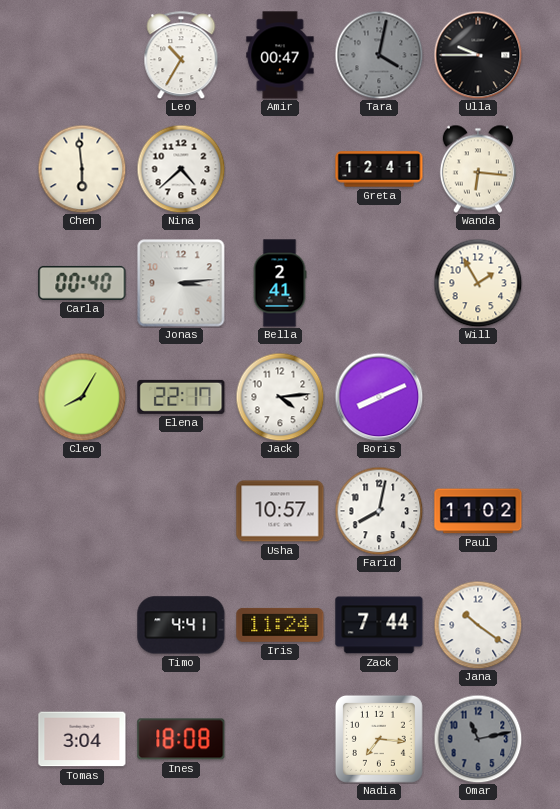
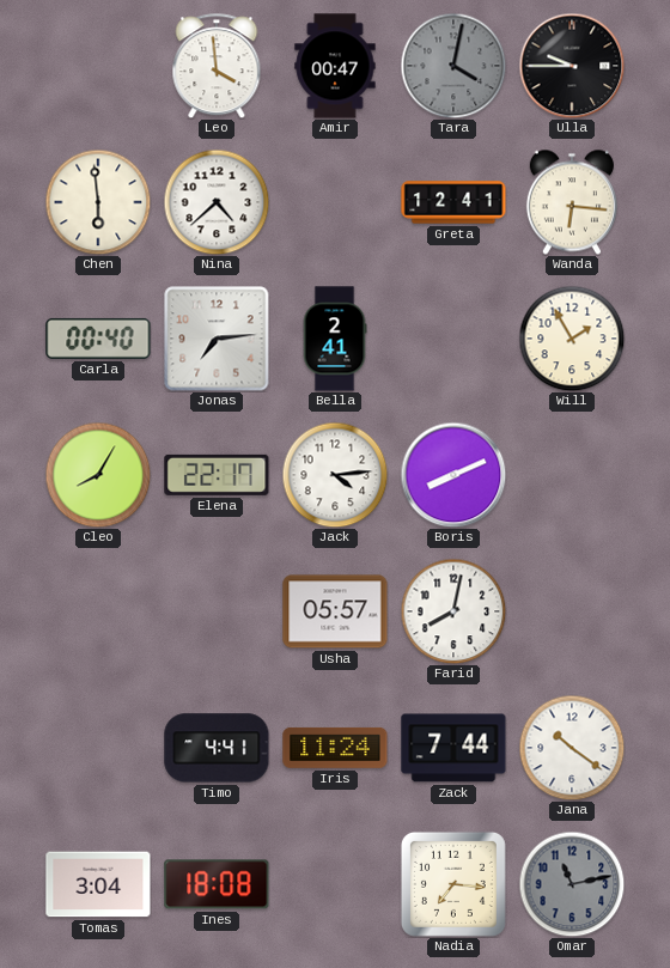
Leo: 10:35 -> 3:59 (217, 66)
Jonas: 3:14 -> 7:14 (217, 339)
Usha: 10:57 -> 05:57 (335, 611)
Paul: 11:02 -> none (478, 511)
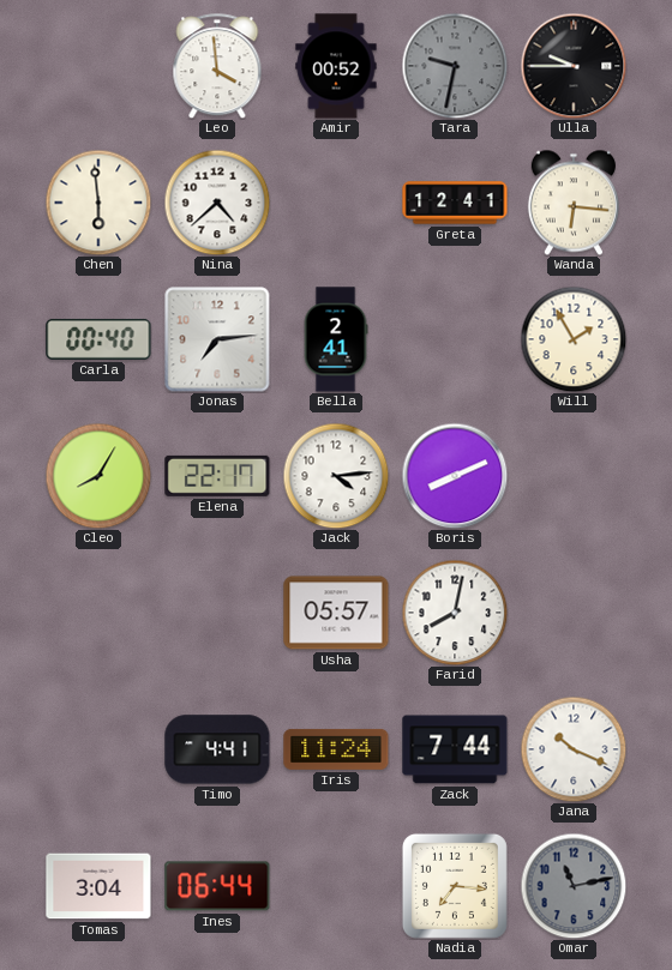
Amir: 00:47 -> 00:52 (336, 66)
Tara: 4:02 -> 9:32 (455, 66)
Jana: 10:21 -> 10:19 (574, 749)
Ines: 18:08 -> 06:44 (217, 886)
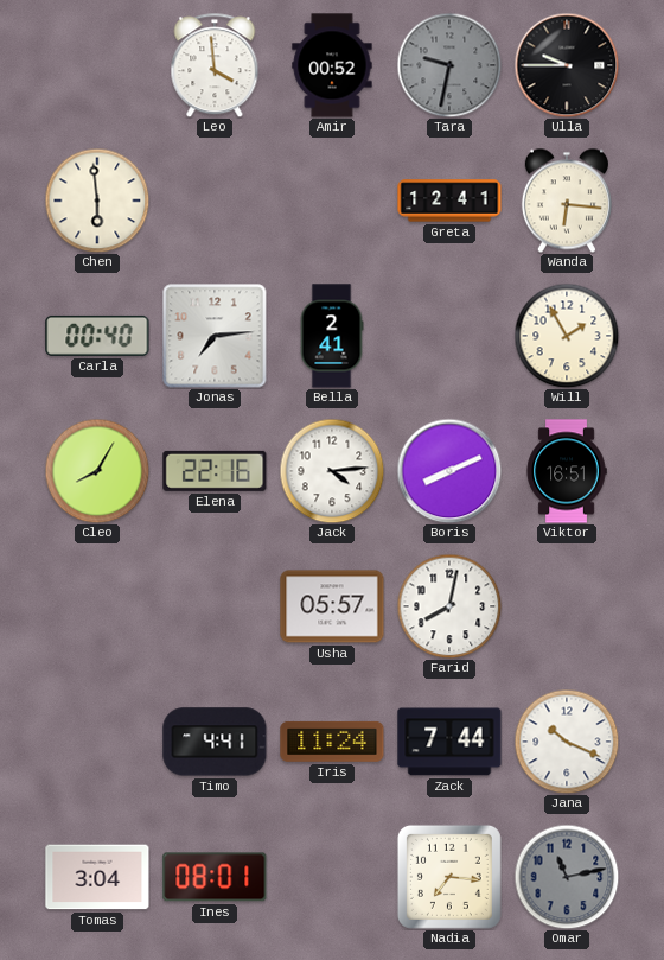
Nina: 4:38 -> none (217, 203)
Elena: 22:17 -> 22:16 (215, 471)
Viktor: none -> 16:51 (567, 471)
Ines: 06:44 -> 08:01 (215, 877)
